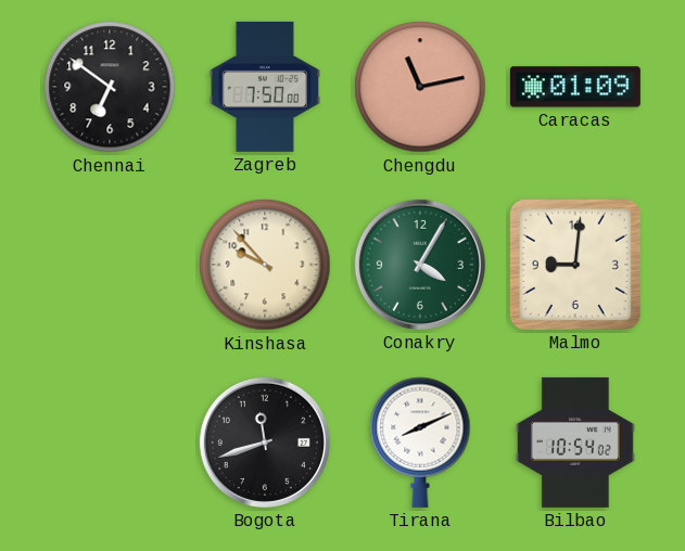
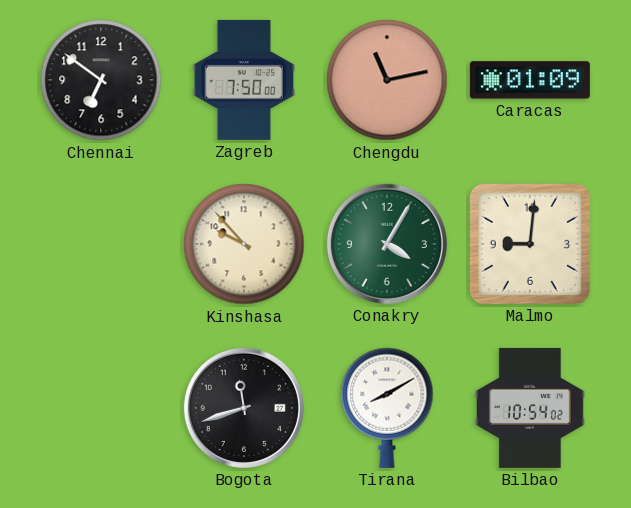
Tirana: 8:11 -> 8:10 (387, 408)
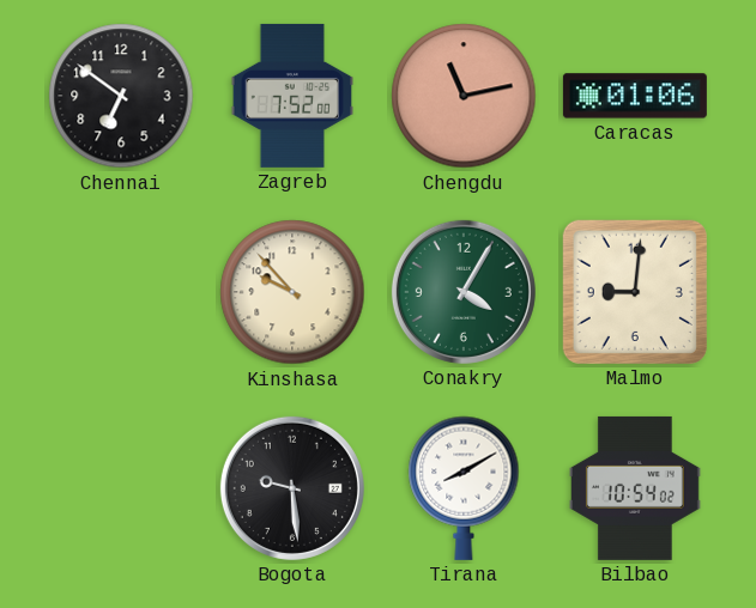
Zagreb: 7:50 -> 7:52 (291, 96)
Caracas: 01:09 -> 01:06 (635, 96)
Bogota: 11:42 -> 9:29 (292, 488)
